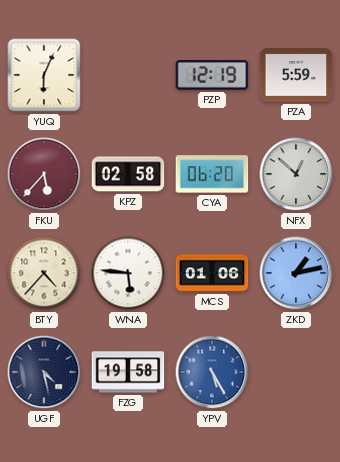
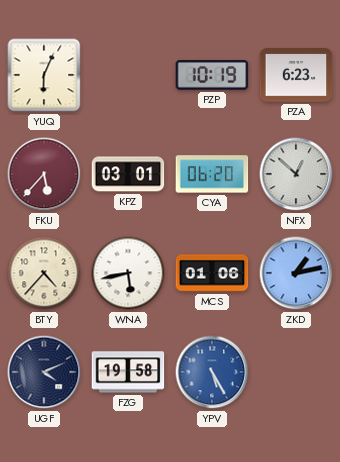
PZP: 12:19 -> 10:19 (212, 75)
PZA: 5:59 -> 6:23 (296, 75)
KPZ: 02:58 -> 03:01 (128, 174)
WNA: 5:46 -> 5:43 (128, 273)
UGF: 4:28 -> 4:11 (44, 372)
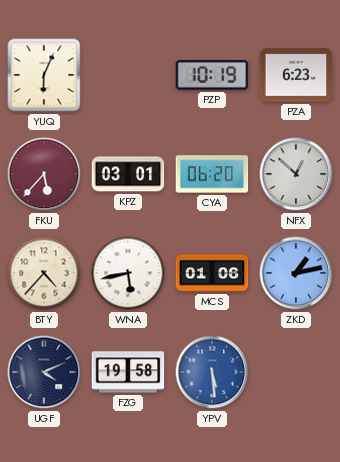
YPV: 5:25 -> 5:29 (212, 372)
